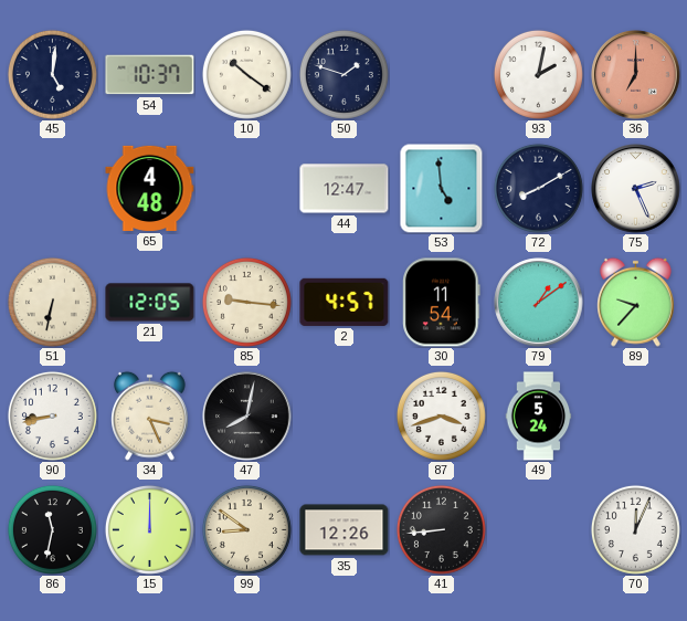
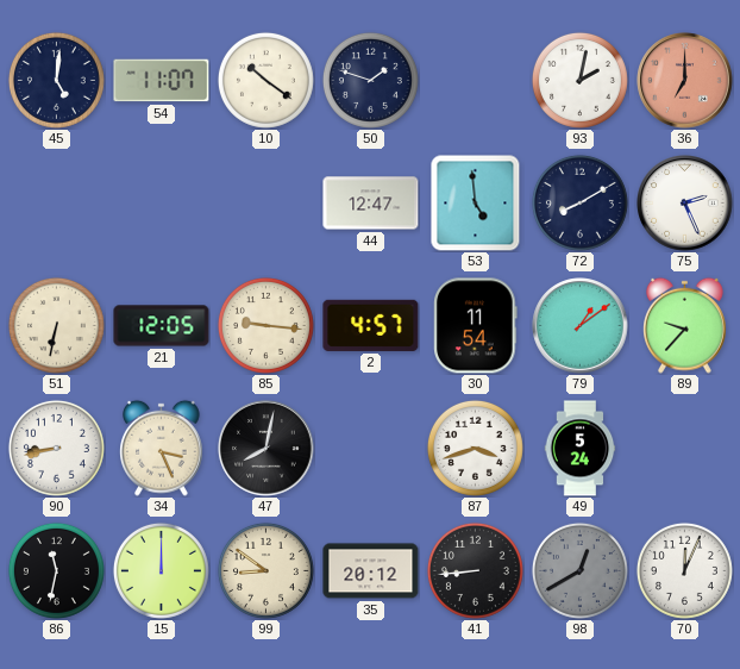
54: 10:37 -> 11:07 (162, 81)
65: 4:48 -> none (150, 188)
35: 12:26 -> 20:12 (371, 571)
98: none -> 12:40 (579, 570)
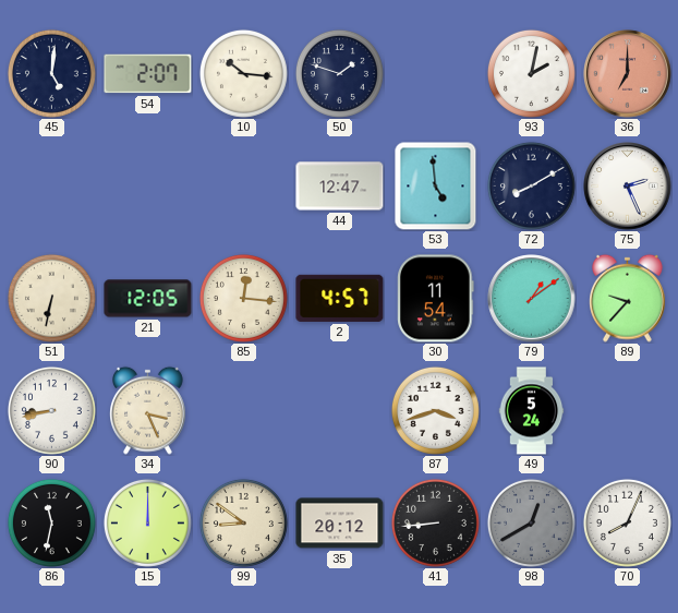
54: 11:07 -> 2:07 (148, 74)
10: 10:21 -> 10:16 (243, 73)
85: 9:16 -> 12:16 (243, 298)
47: 8:02 -> none (266, 449)
70: 12:04 -> 8:04 (627, 522)
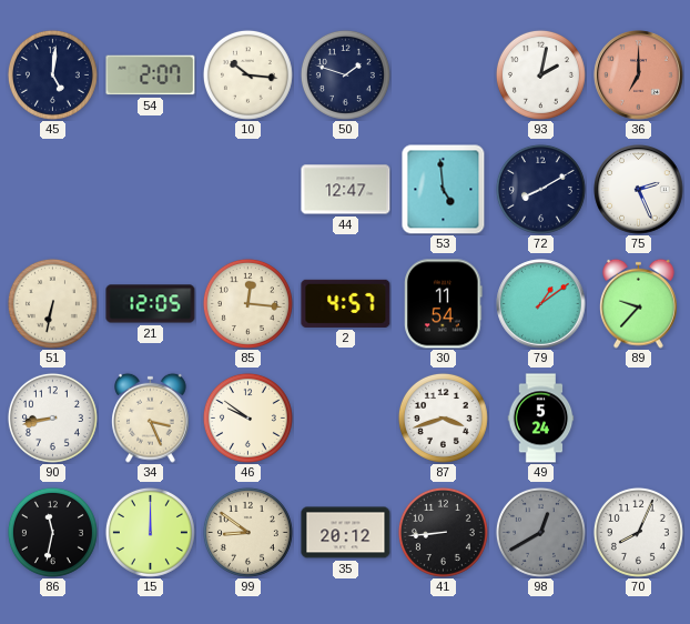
46: none -> 9:51 (247, 417)
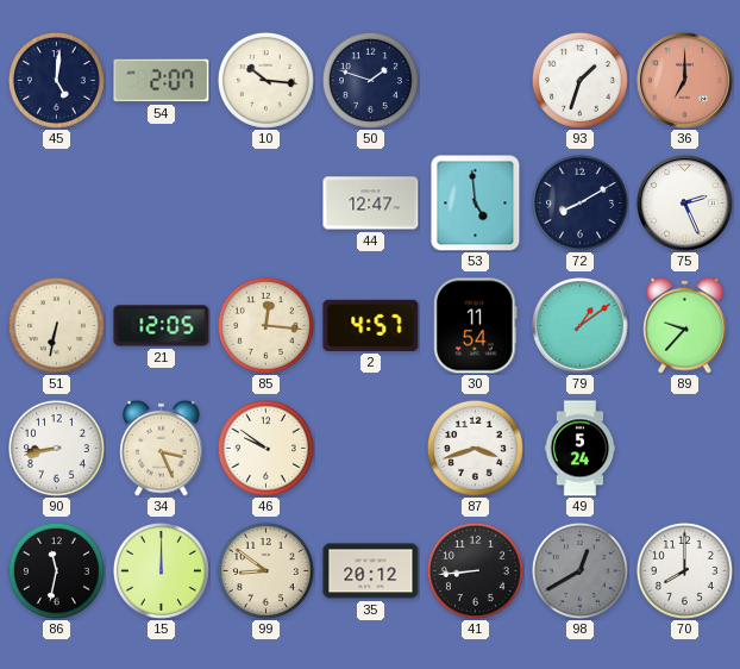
93: 2:02 -> 1:33 (579, 80)
70: 8:04 -> 8:00 (684, 570)
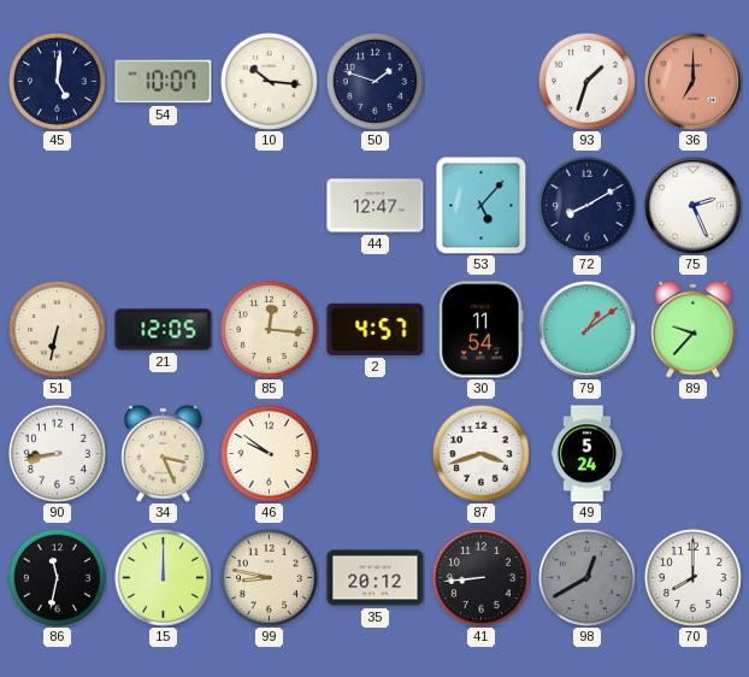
54: 2:07 -> 10:07 (164, 82)
53: 4:59 -> 5:07 (482, 205)
99: 8:51 -> 8:47 (269, 577)
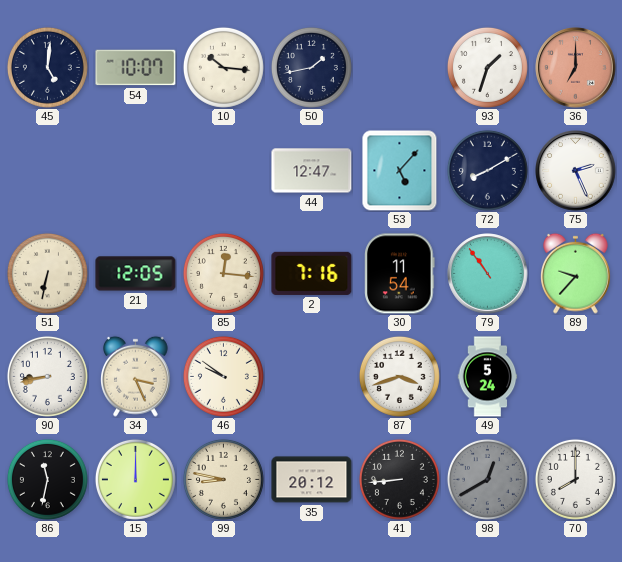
50: 1:48 -> 1:43 (311, 67)
2: 4:57 -> 7:16 (312, 273)
79: 1:09 -> 10:54 (488, 274)
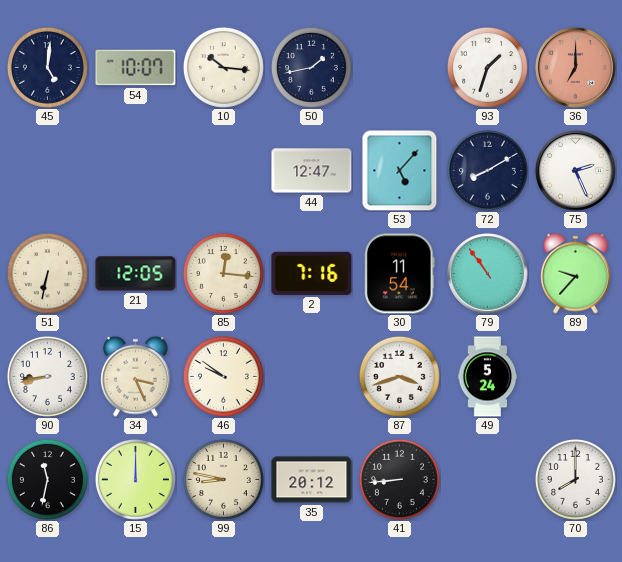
98: 12:40 -> none (487, 479)
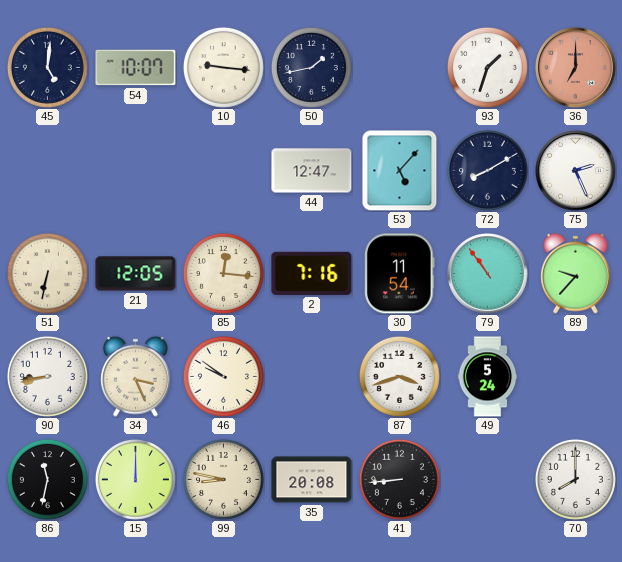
10: 10:16 -> 9:16 (223, 67)
35: 20:12 -> 20:08 (312, 480)
